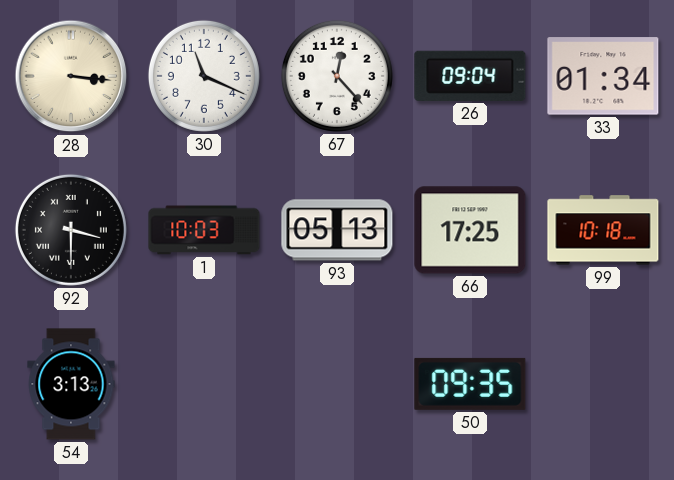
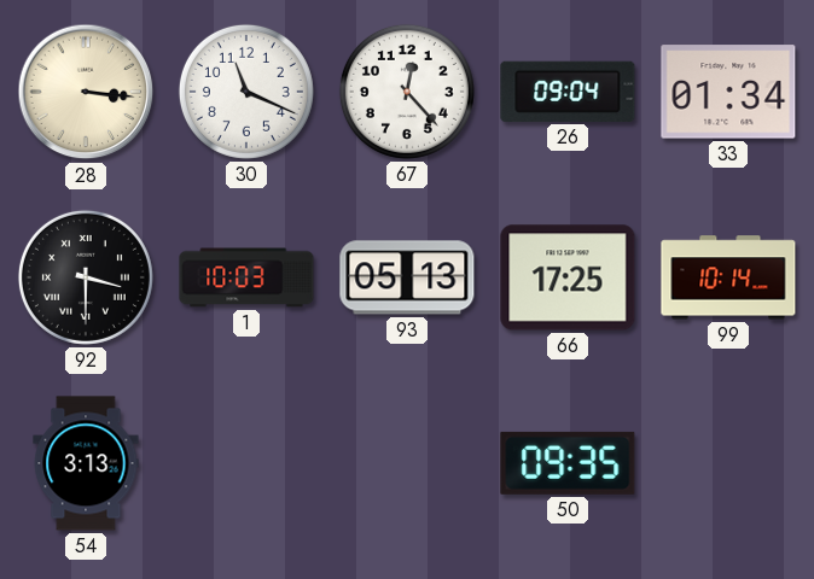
99: 10:18 -> 10:14 (728, 277)
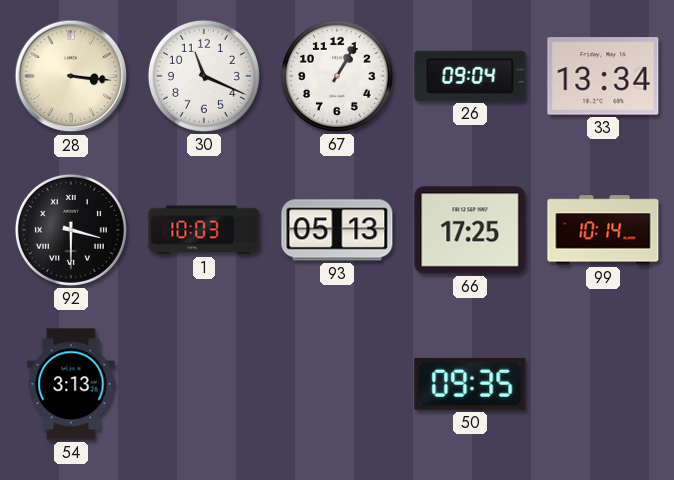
67: 12:23 -> 1:05 (337, 76)
33: 01:34 -> 13:34 (603, 76)
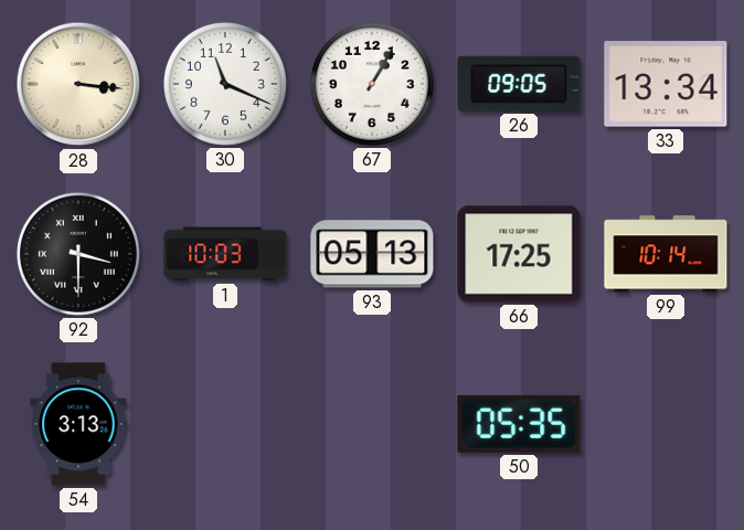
26: 09:04 -> 09:05 (519, 84)
50: 09:35 -> 05:35 (519, 424)
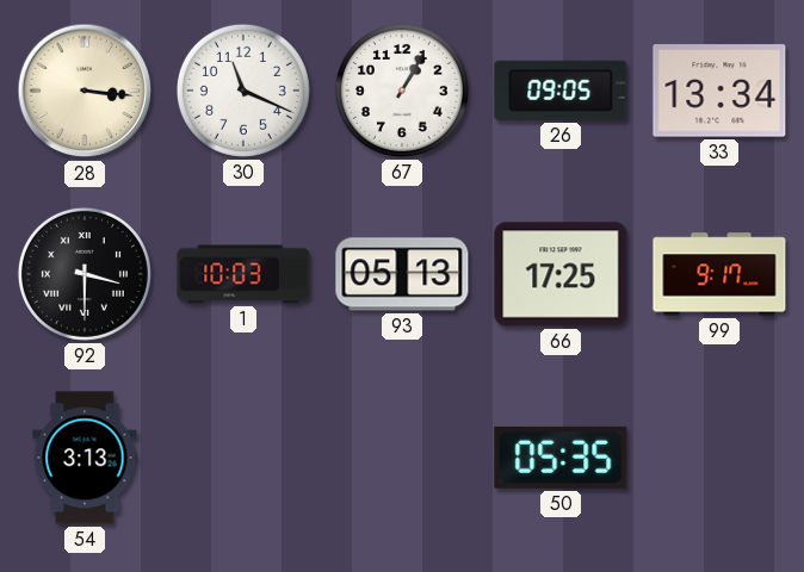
99: 10:14 -> 9:17 (719, 274)
